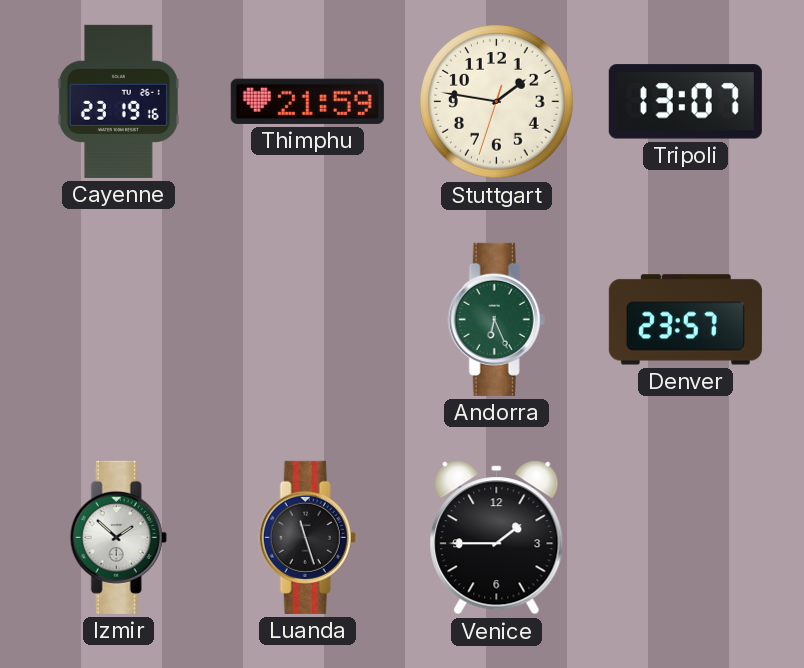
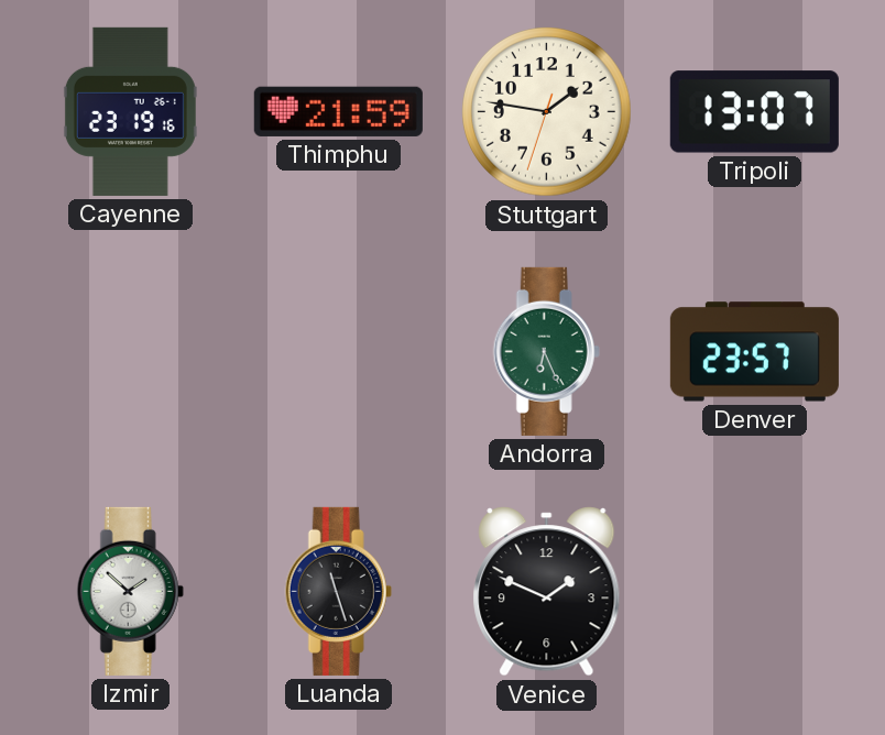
Venice: 1:45 -> 1:49 (547, 592)
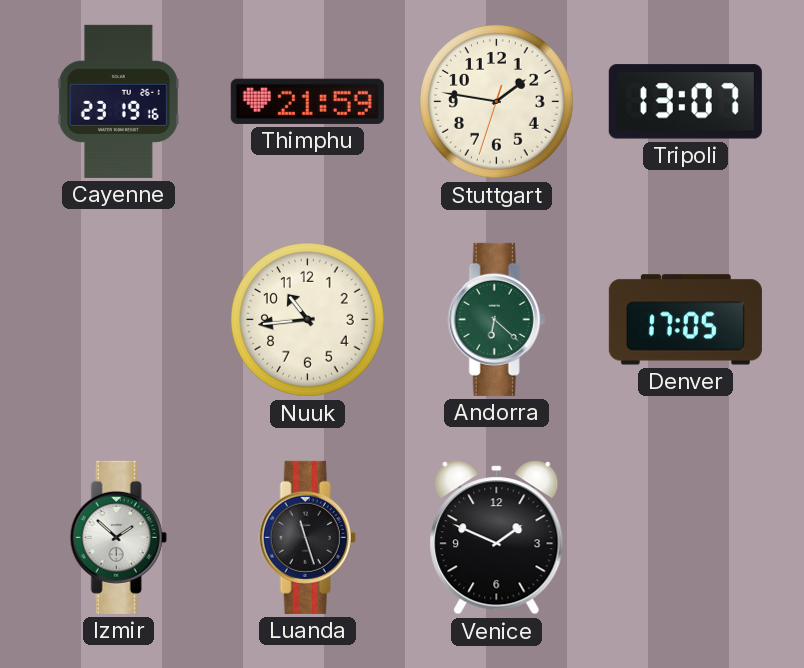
Nuuk: none -> 10:44 (308, 320)
Andorra: 6:26 -> 6:22 (496, 319)
Denver: 23:57 -> 17:05 (685, 320)
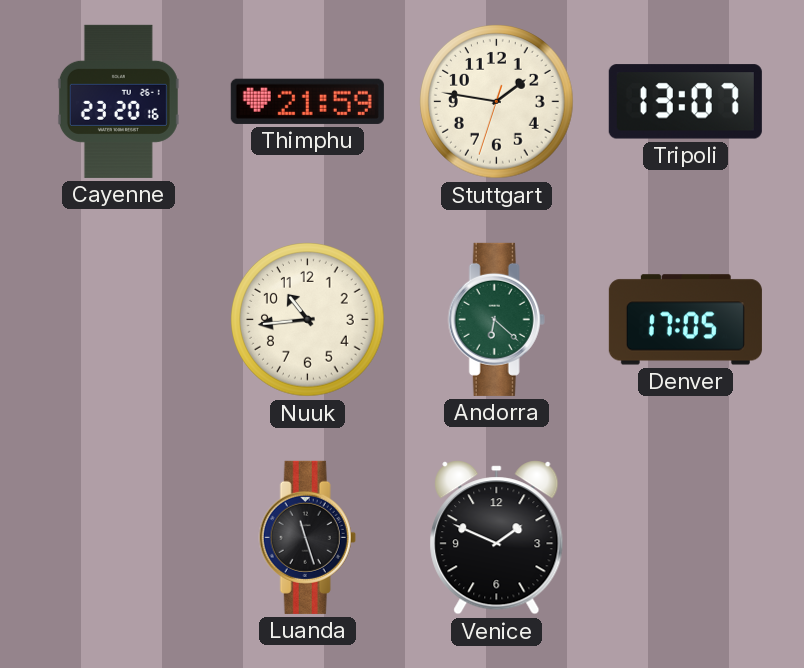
Cayenne: 23:19 -> 23:20 (118, 101)
Izmir: 1:52 -> none (118, 537)
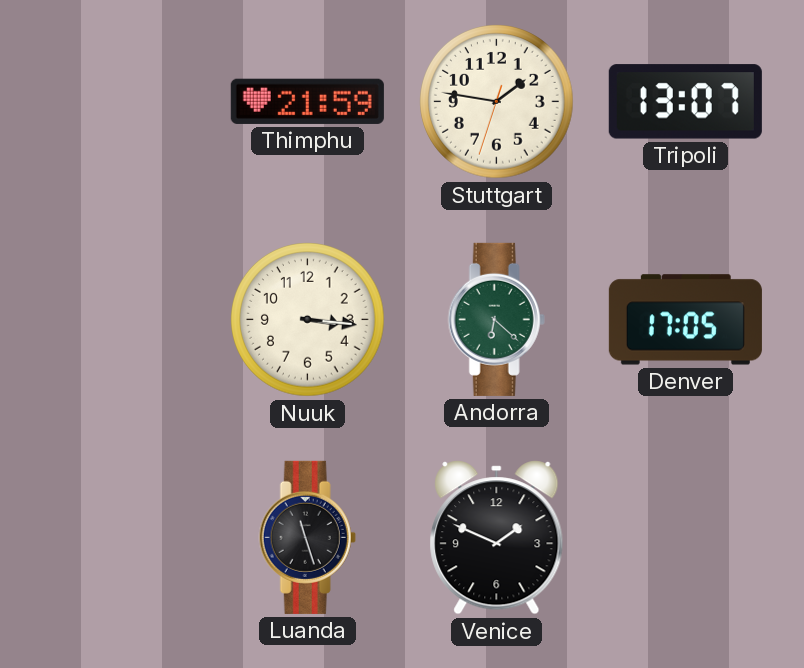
Cayenne: 23:20 -> none (118, 101)
Nuuk: 10:44 -> 3:16 (308, 320)
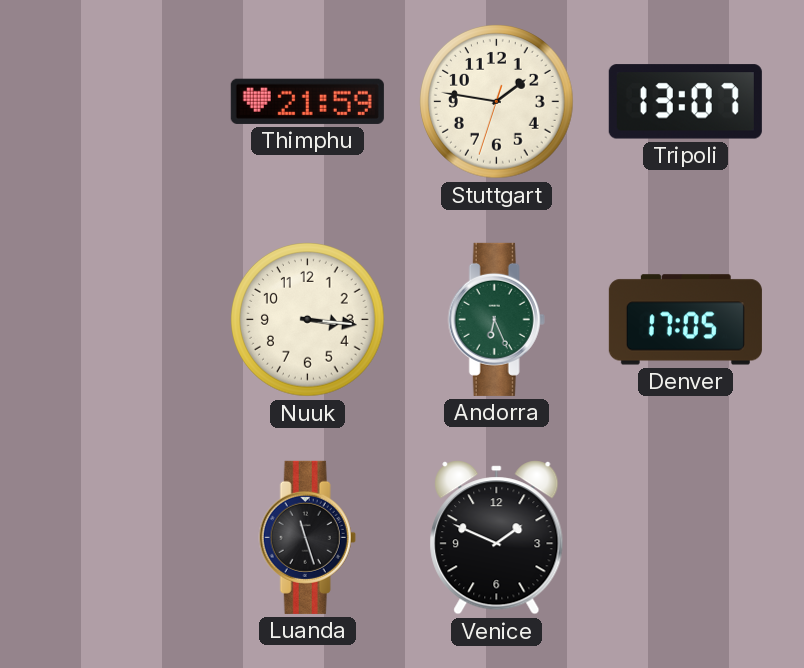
Andorra: 6:22 -> 6:26 (496, 319)
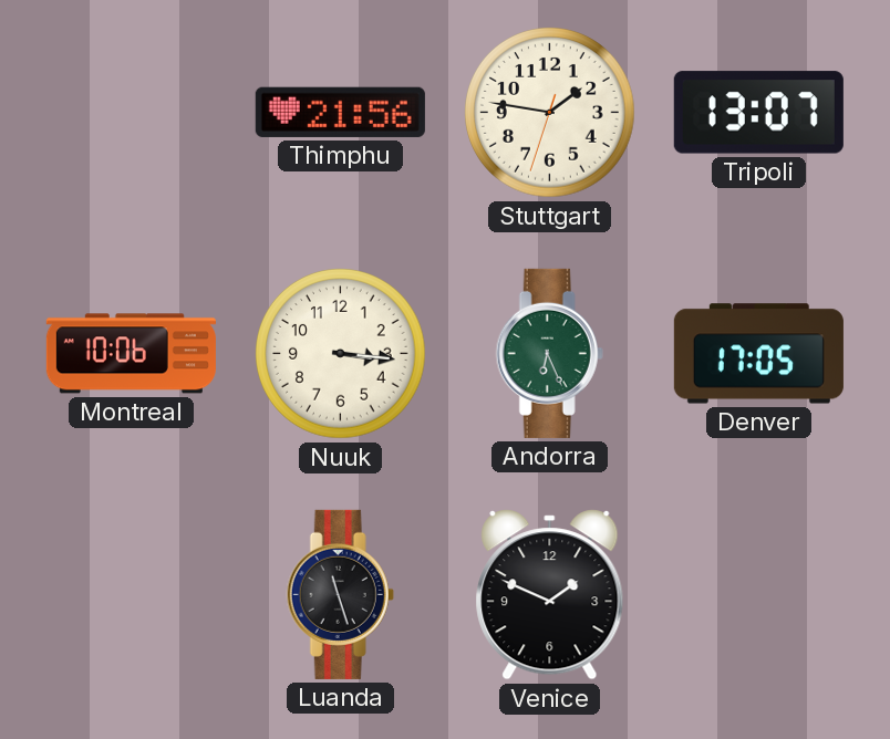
Thimphu: 21:59 -> 21:56 (340, 112)
Montreal: none -> 10:06 (131, 354)
